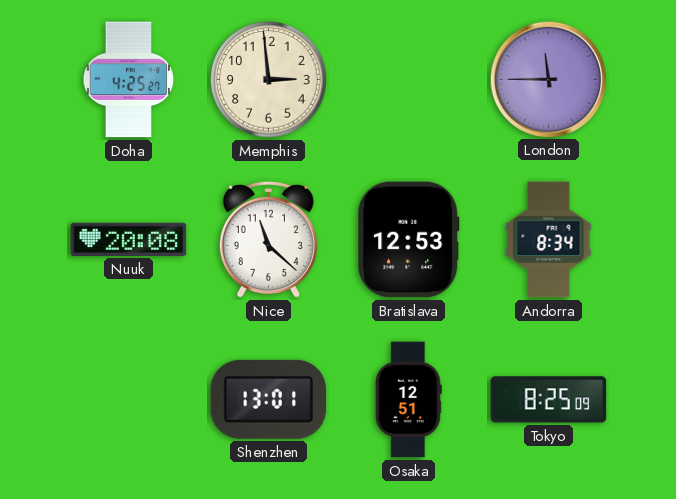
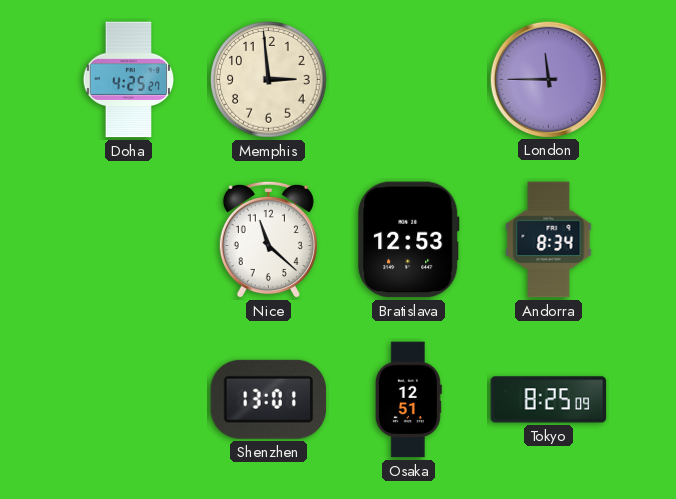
Nuuk: 20:08 -> none (129, 239)
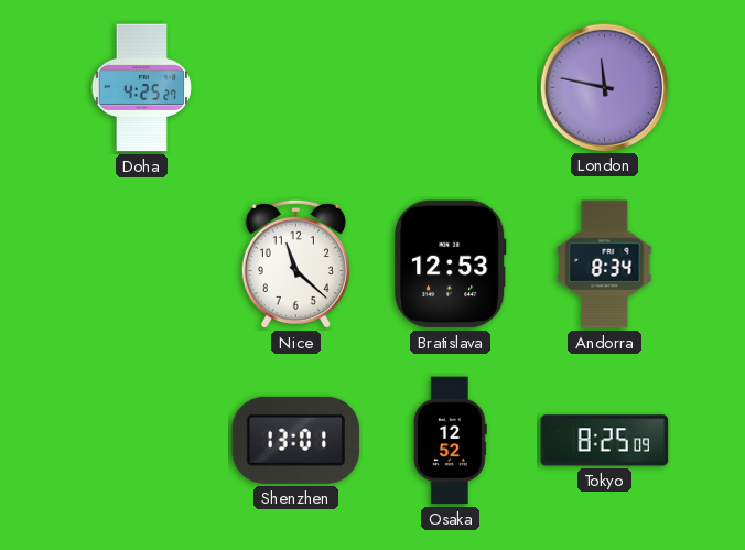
Memphis: 2:59 -> none (269, 80)
London: 11:45 -> 11:47 (604, 87)
Osaka: 12:51 -> 12:52 (450, 441)
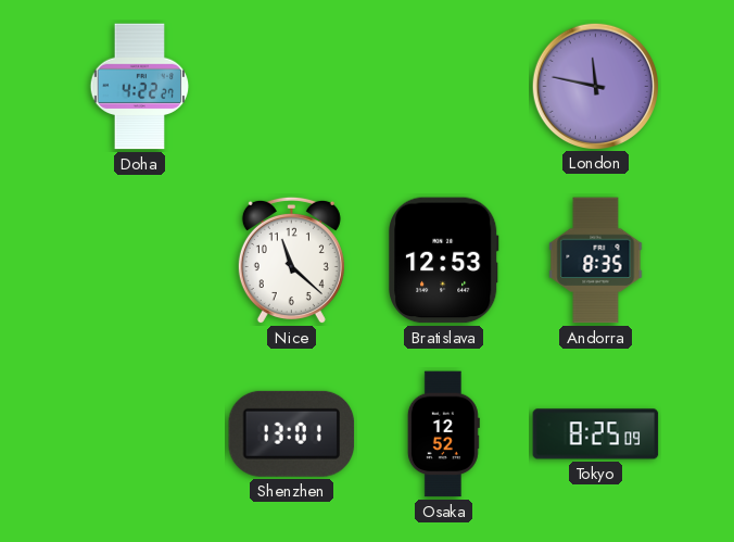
Doha: 4:25 -> 4:22 (140, 87)
Andorra: 8:34 -> 8:35 (596, 261)
